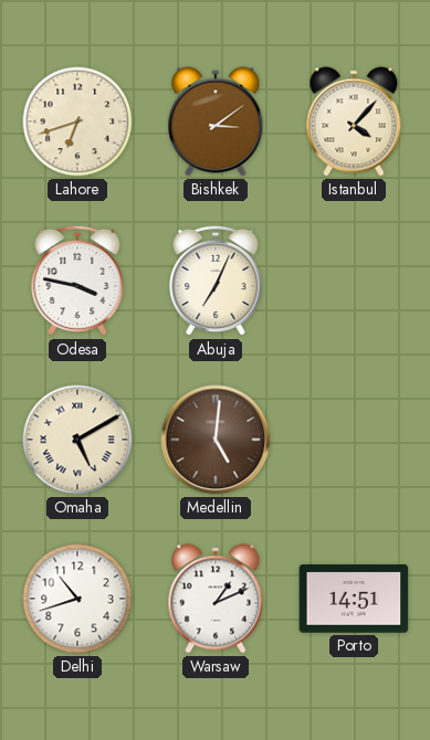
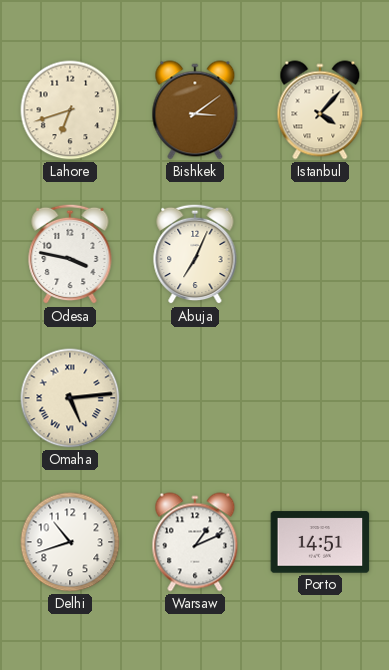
Omaha: 5:10 -> 5:14 (70, 398)
Medellin: 5:01 -> none (216, 440)
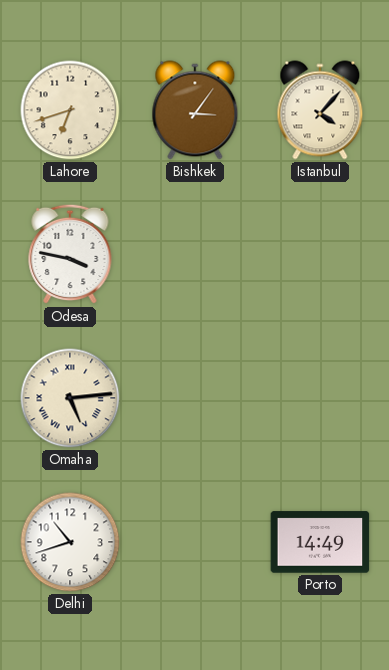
Bishkek: 3:09 -> 3:06 (195, 110)
Abuja: 7:04 -> none (195, 254)
Warsaw: 1:11 -> none (195, 542)
Porto: 14:51 -> 14:49 (320, 542)
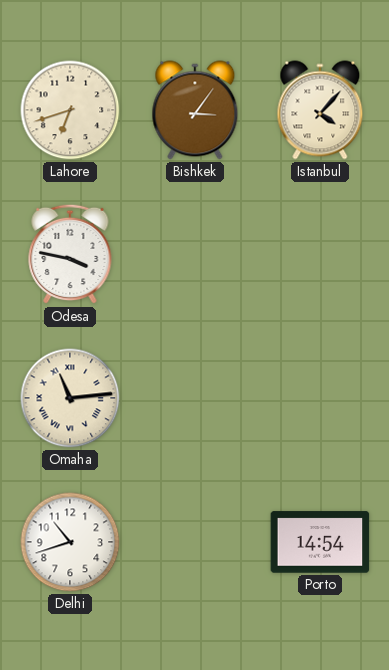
Omaha: 5:14 -> 11:14 (70, 398)
Porto: 14:49 -> 14:54 (320, 542)
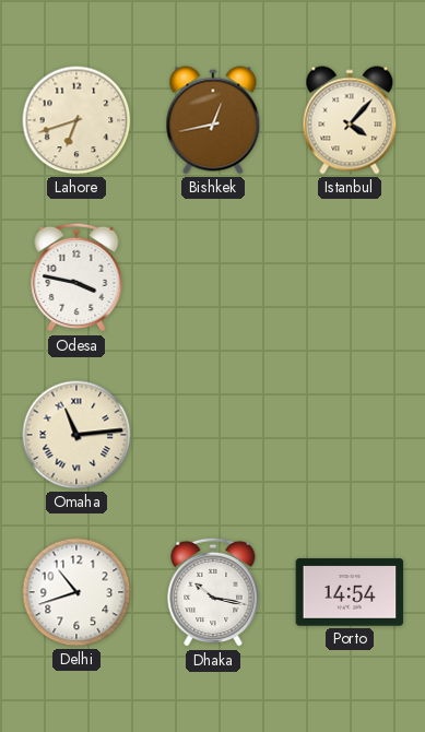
Bishkek: 3:06 -> 12:43 (213, 120)
Dhaka: none -> 10:17 (213, 592)
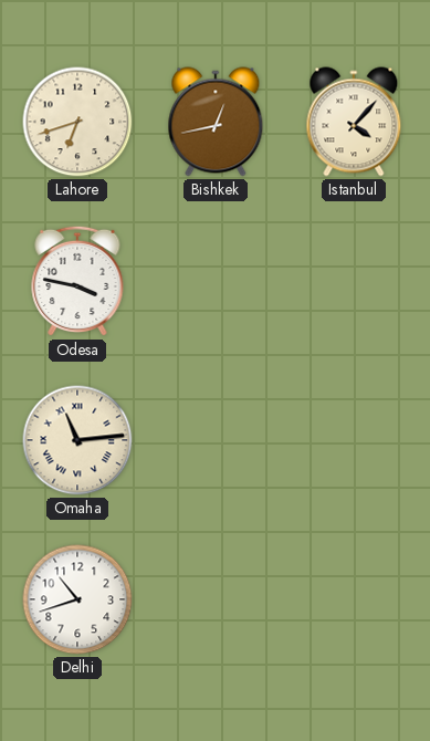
Dhaka: 10:17 -> none (213, 592)
Porto: 14:54 -> none (350, 592)
